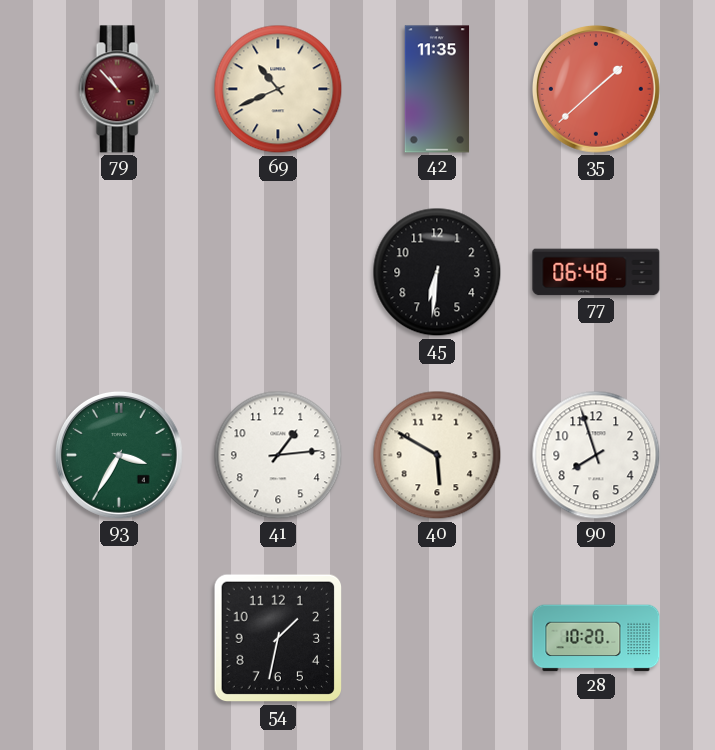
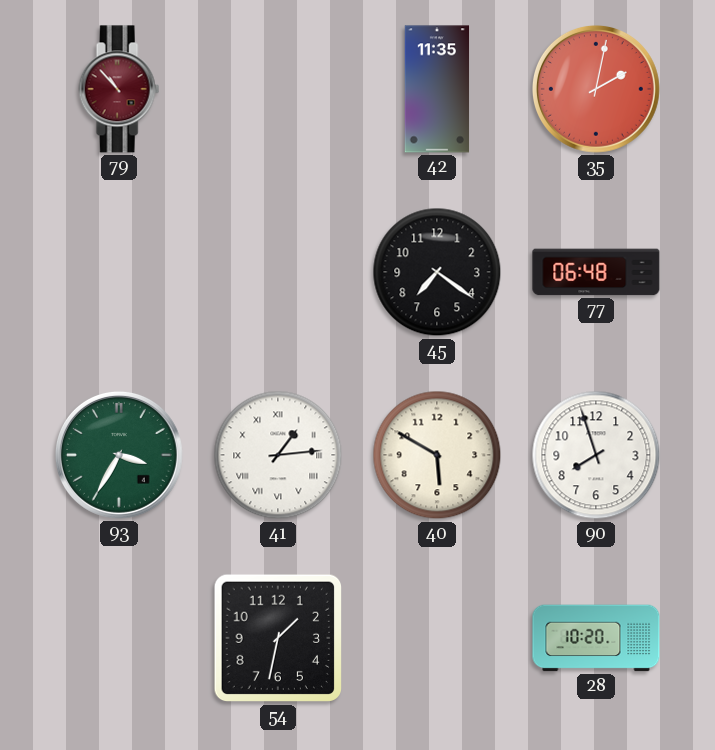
69: 10:41 -> none (278, 89)
35: 1:38 -> 2:02 (596, 89)
45: 6:31 -> 7:21 (437, 272)
41 numerals: Arabic -> Roman (278, 455)
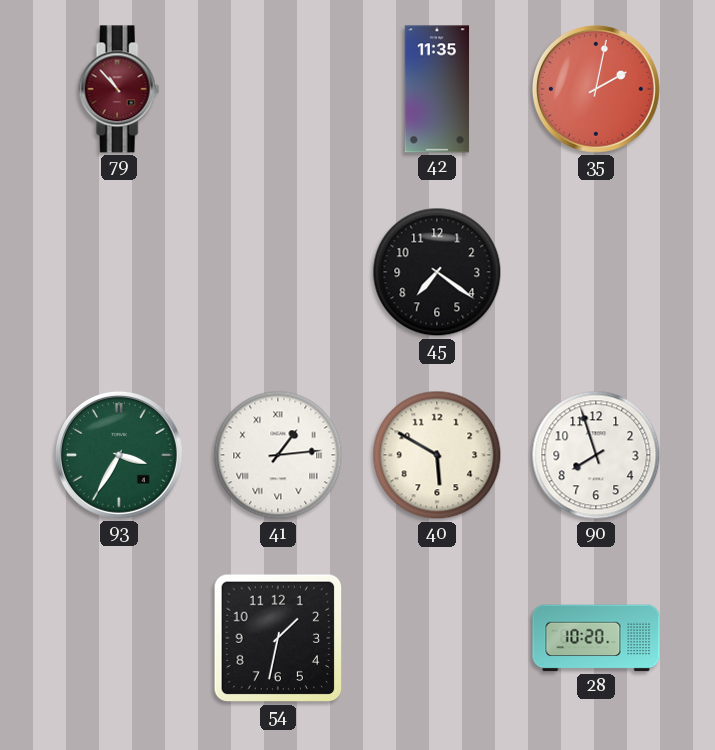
77: 06:48 -> none (596, 272)
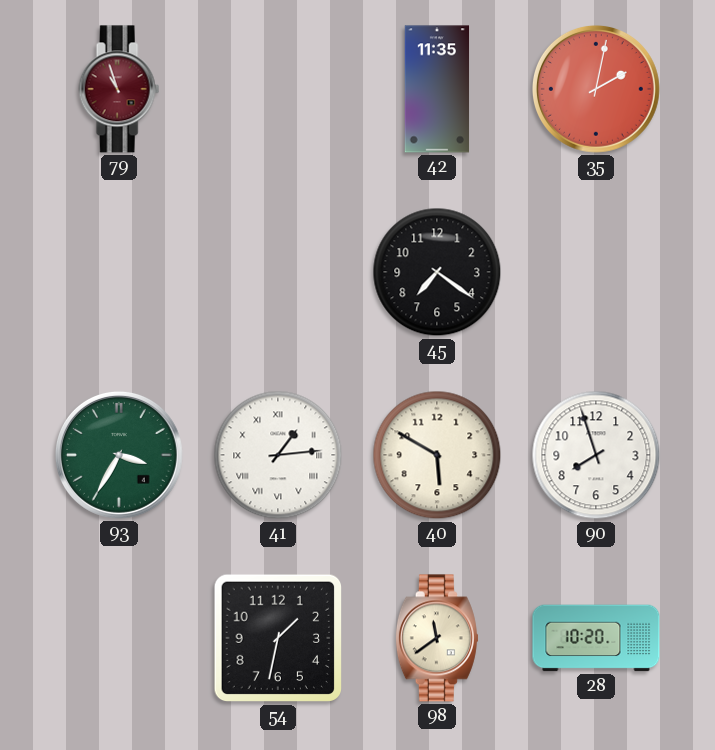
79: 10:53 -> 10:57 (119, 89)
98: none -> 11:39 (437, 638)
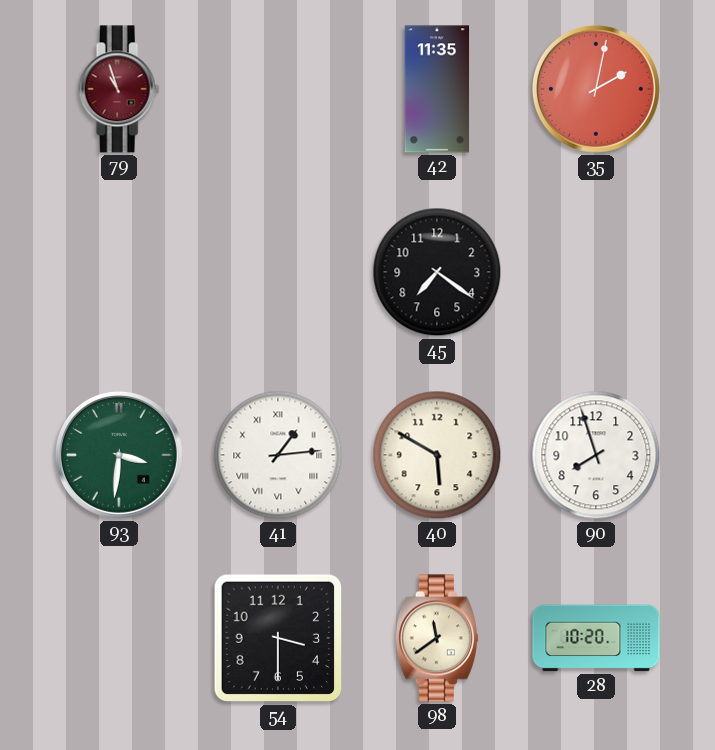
93: 3:35 -> 3:31 (119, 455)
54: 1:32 -> 3:30 (278, 638)
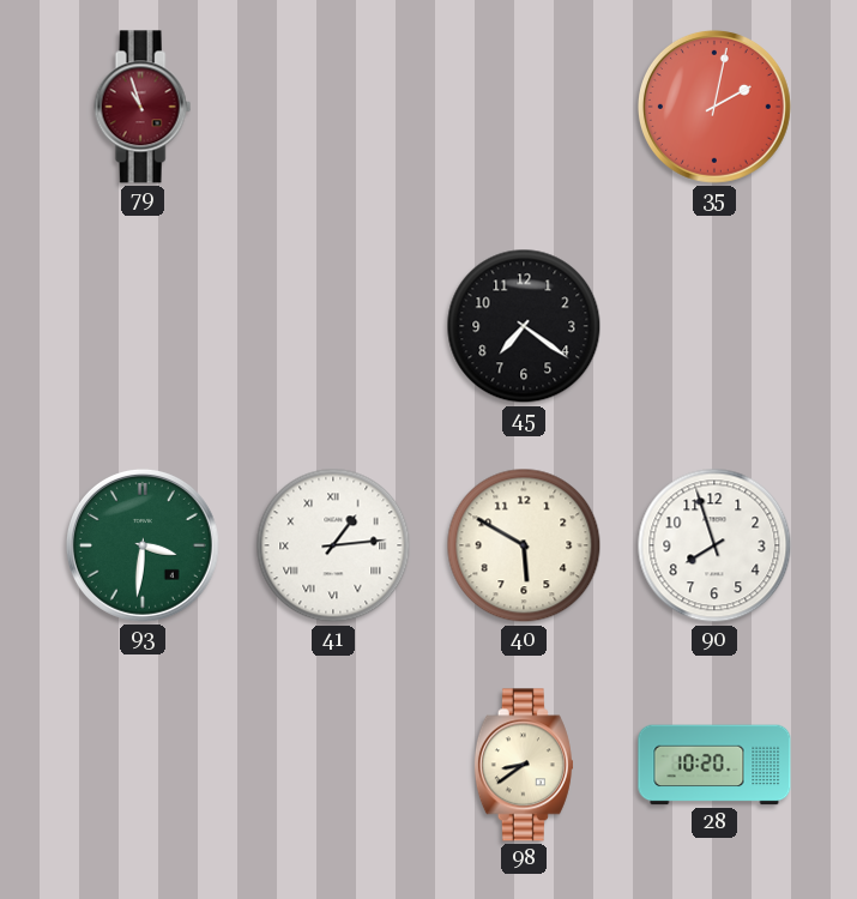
42: 11:35 -> none (437, 89)
54: 3:30 -> none (278, 638)
98: 11:39 -> 8:39 (524, 765)
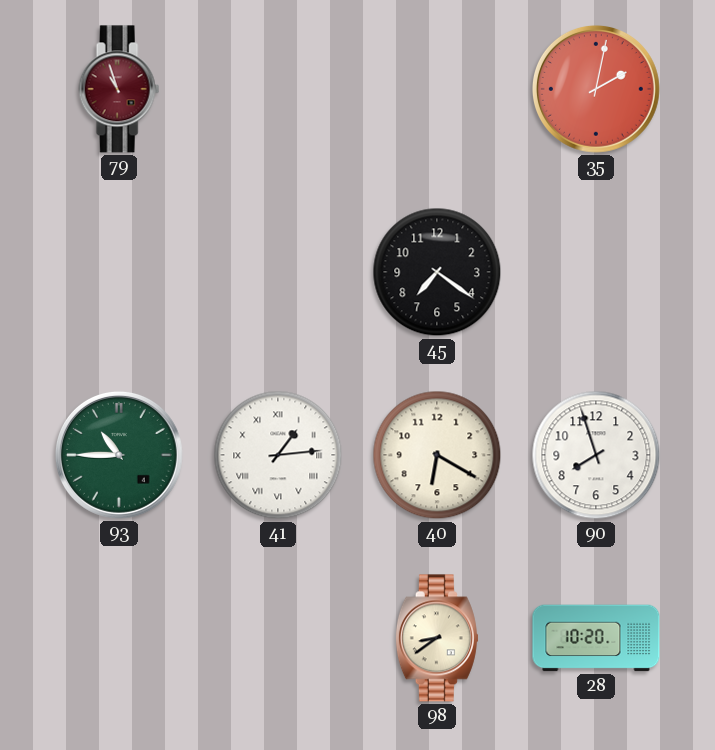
93: 3:31 -> 10:45 (119, 455)
40: 5:50 -> 6:20 (437, 455)
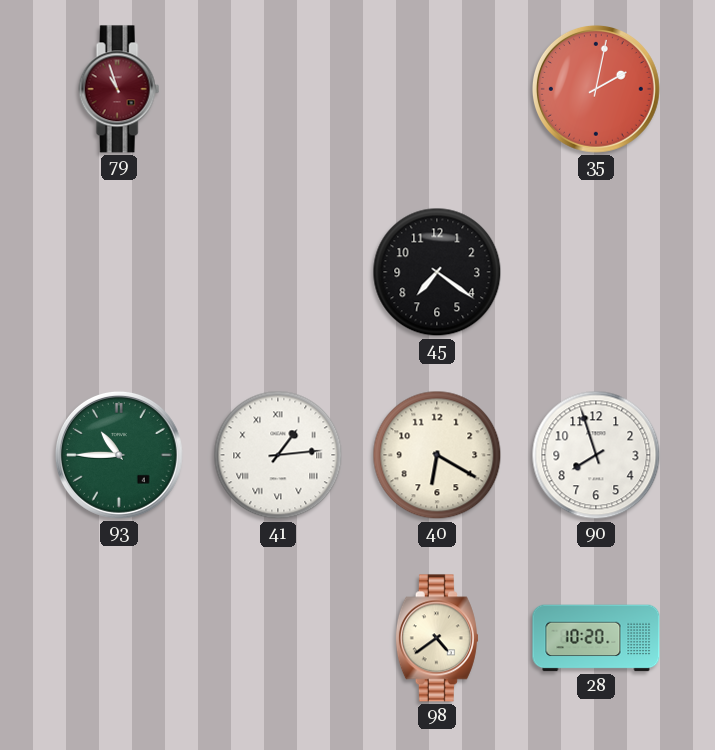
98: 8:39 -> 4:39 (437, 638)
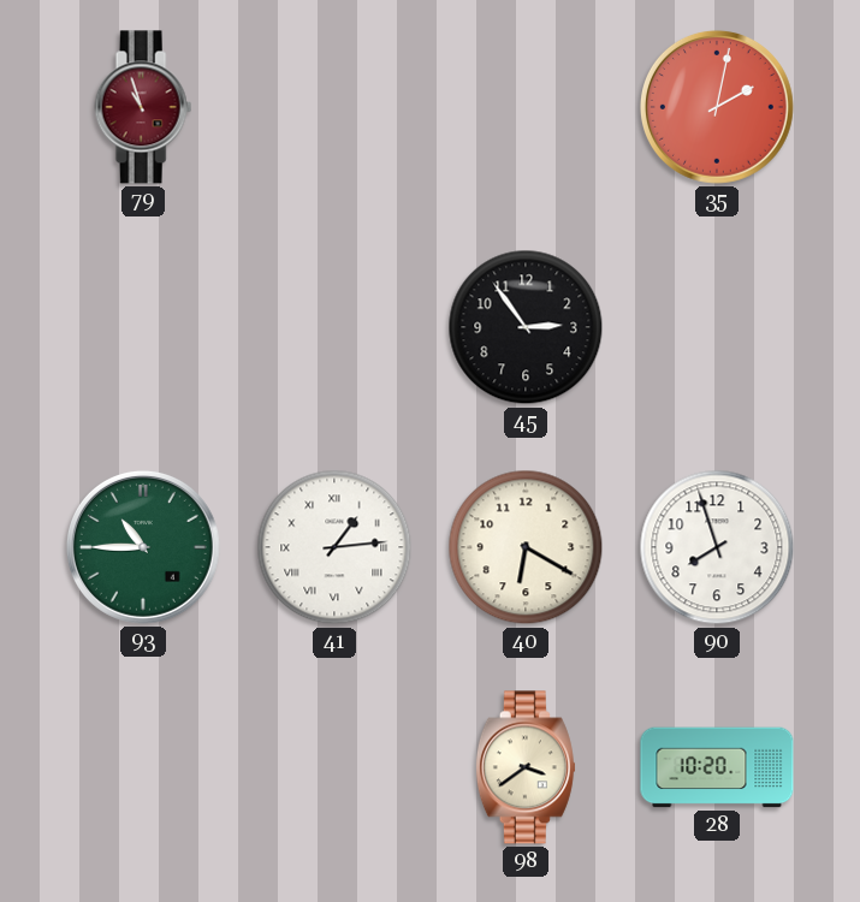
45: 7:21 -> 2:54 (526, 327)
98: 4:39 -> 3:39 (526, 767)
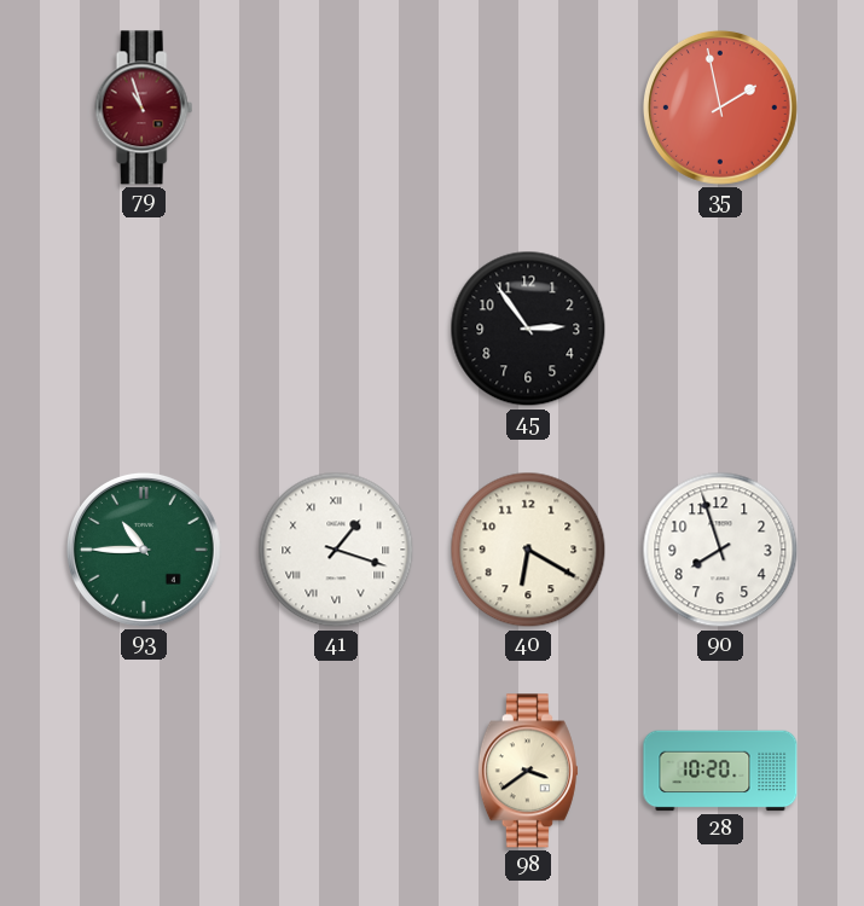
35: 2:02 -> 1:58 (720, 108)
41: 1:14 -> 1:18 (336, 550)
